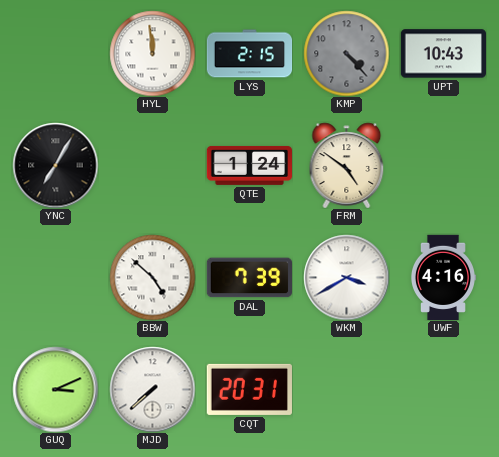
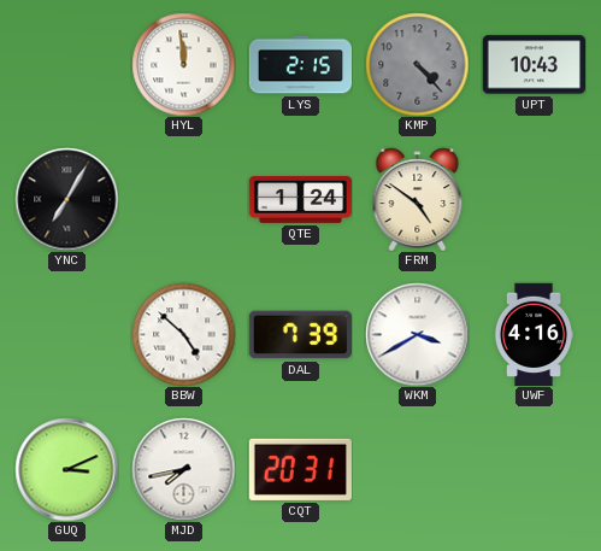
MJD: 7:38 -> 7:43 (183, 469)
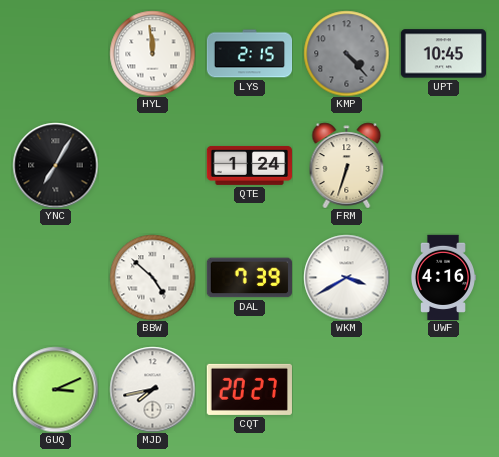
UPT: 10:43 -> 10:45 (443, 54)
FRM: 4:51 -> 6:33 (347, 165)
CQT: 20:31 -> 20:27 (249, 389)
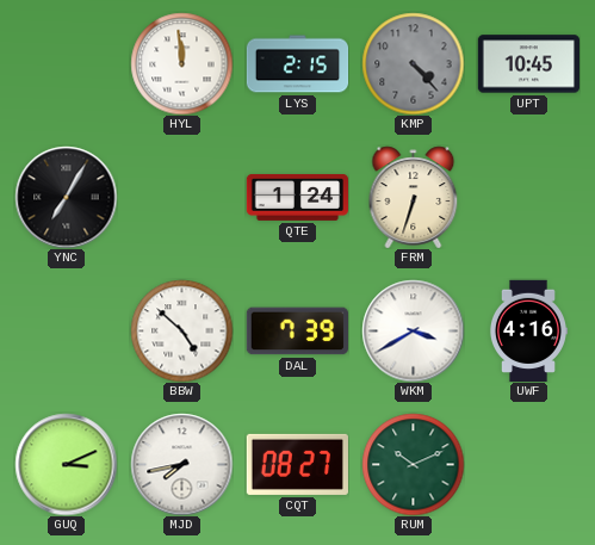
CQT: 20:27 -> 08:27 (297, 464)
RUM: none -> 10:11 (413, 464)
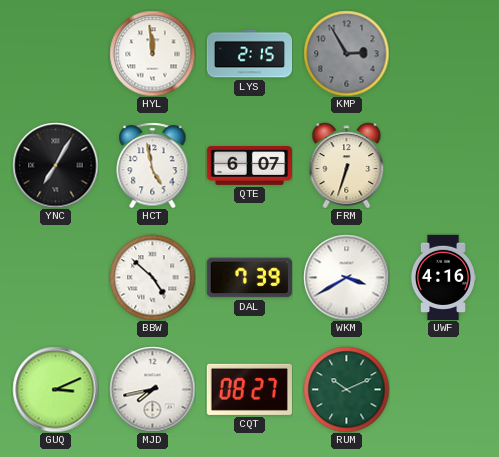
KMP: 4:23 -> 2:55 (346, 53)
UPT: 10:45 -> none (528, 64)
HCT: none -> 4:58 (153, 165)
QTE: 1:24 -> 6:07 (249, 165)
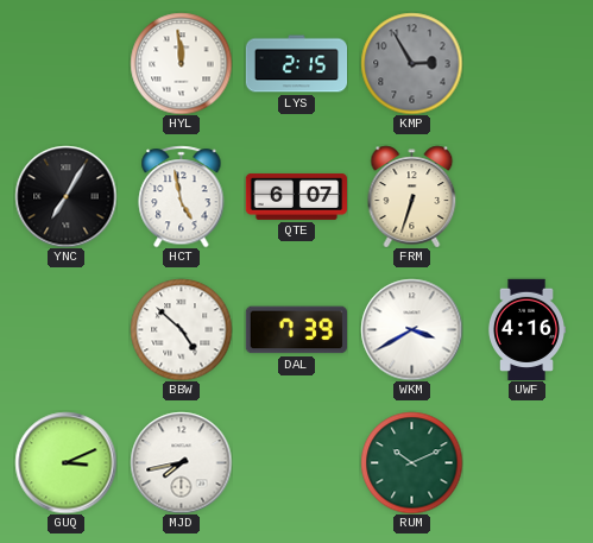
CQT: 08:27 -> none (249, 389)
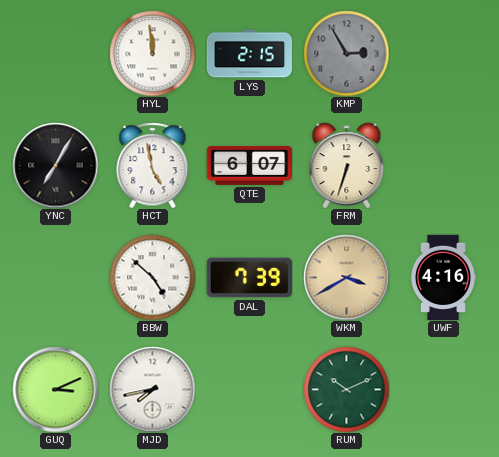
WKM dial: white -> champagne (346, 277)
